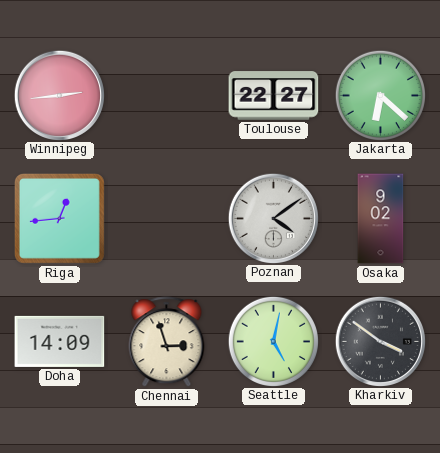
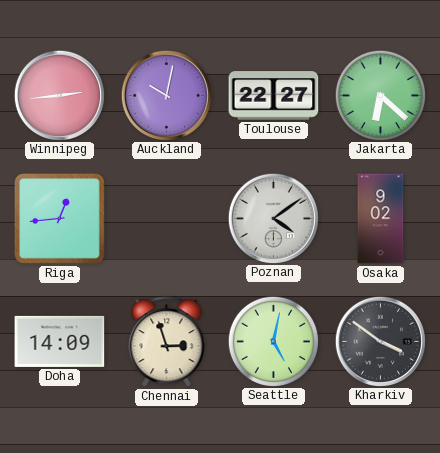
Auckland: none -> 10:02 (166, 95)
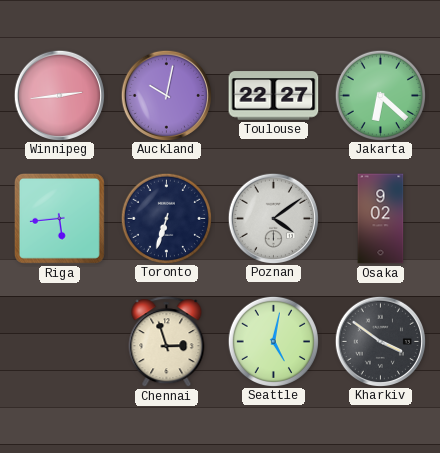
Riga: 12:44 -> 5:44 (59, 218)
Toronto: none -> 6:33 (166, 218)
Doha: 14:09 -> none (60, 341)
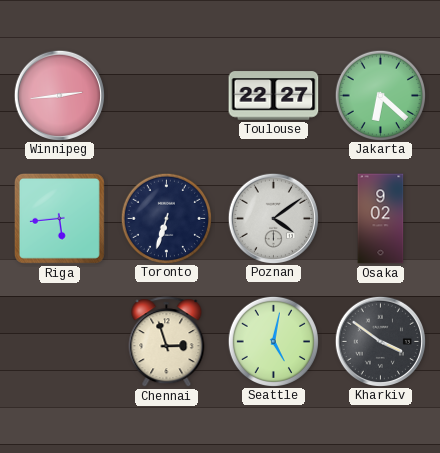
Auckland: 10:02 -> none (166, 95)
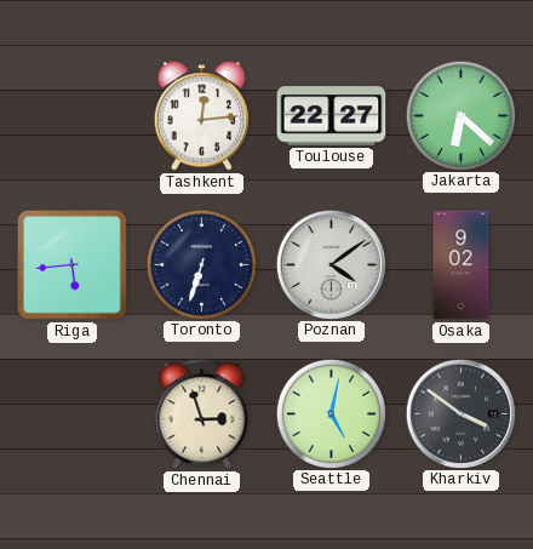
Winnipeg: 2:44 -> none (59, 95)
Tashkent: none -> 12:14 (201, 116)
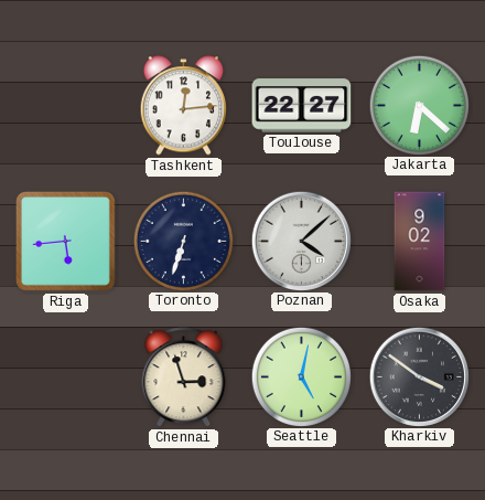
Poznan: 4:09 -> 4:08 (301, 241)
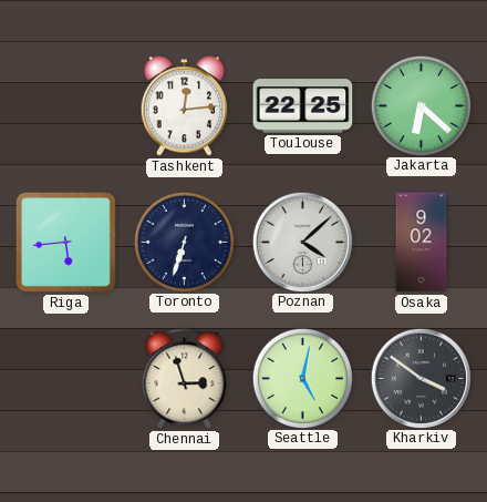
Toulouse: 22:27 -> 22:25 (303, 106)
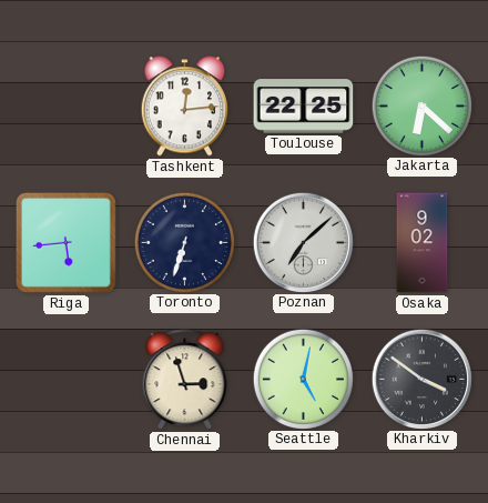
Poznan: 4:08 -> 7:08 (303, 242)
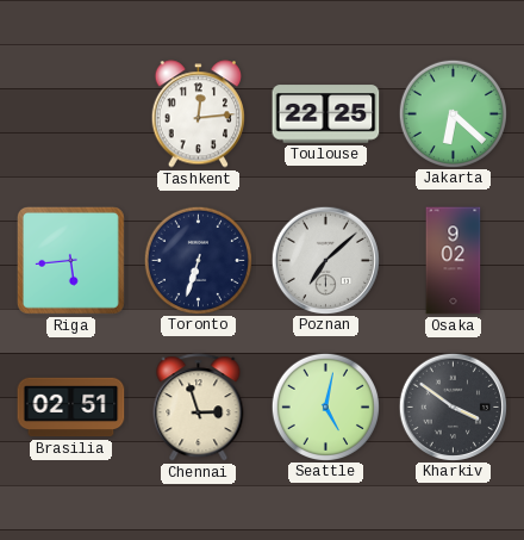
Brasilia: none -> 02:51 (71, 408)
